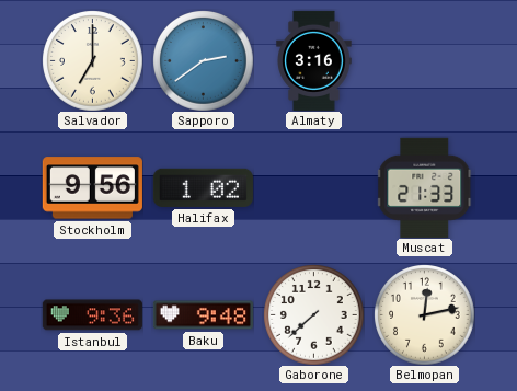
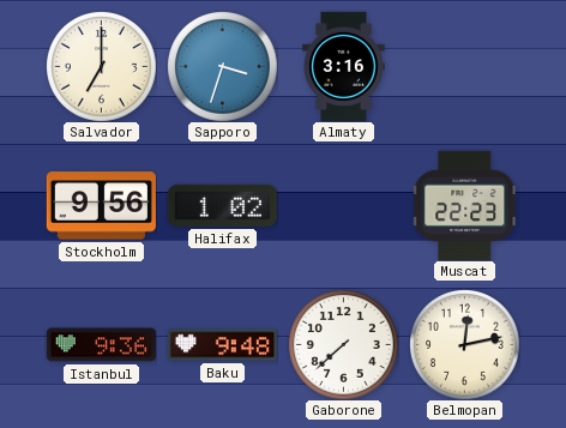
Sapporo: 2:39 -> 3:33 (223, 67)
Muscat: 21:33 -> 22:23 (465, 205)
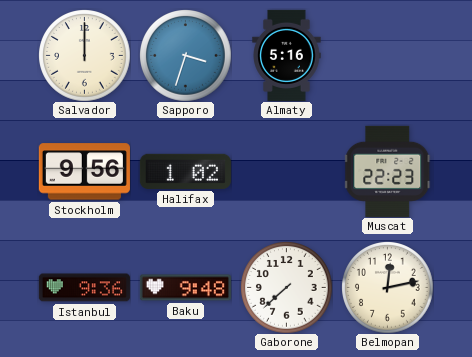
Salvador: 7:00 -> 12:00 (85, 56)
Almaty: 3:16 -> 5:16 (287, 55)
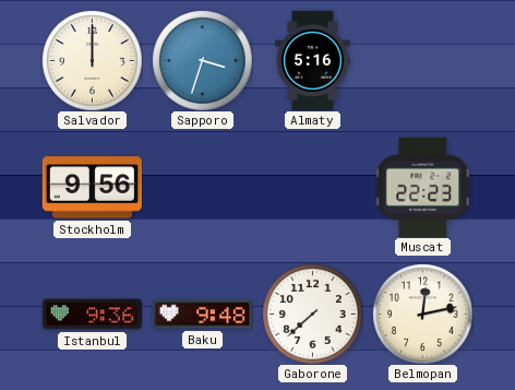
Halifax: 1:02 -> none (185, 171)
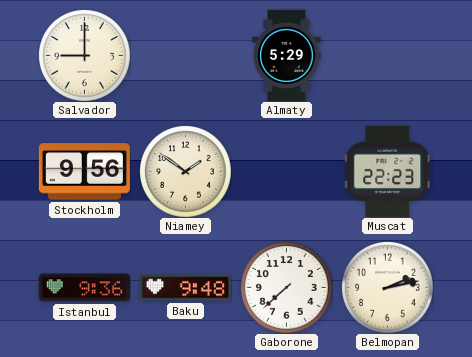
Salvador: 12:00 -> 9:00 (85, 56)
Sapporo: 3:33 -> none (203, 61)
Almaty: 5:16 -> 5:29 (287, 55)
Niamey: none -> 1:51 (186, 172)
Belmopan: 12:13 -> 2:13 (388, 288)
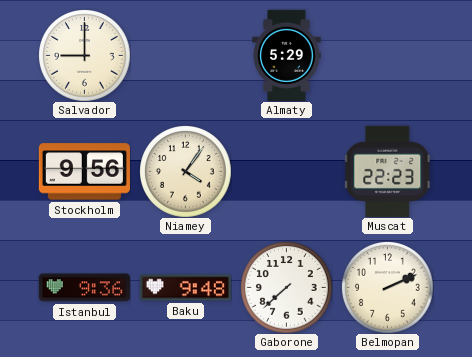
Niamey: 1:51 -> 4:06 (186, 172)
Belmopan: 2:13 -> 2:11 (388, 288)
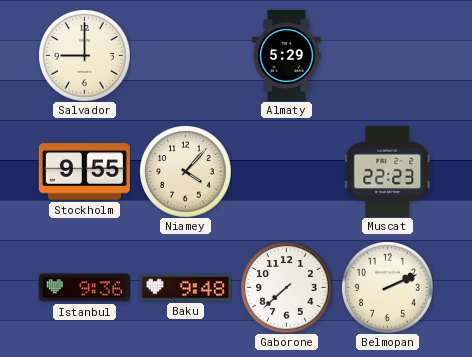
Stockholm: 9:56 -> 9:55 (84, 172)
Niamey: 4:06 -> 4:07 (186, 172)
